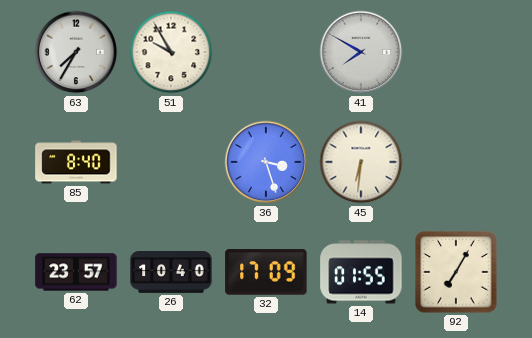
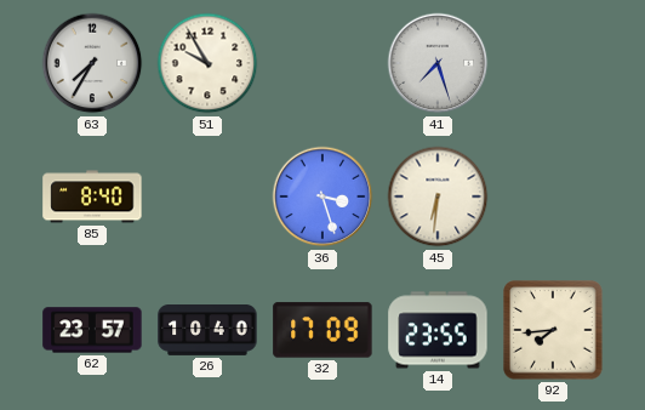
41: 7:50 -> 7:27 (438, 63)
14: 01:55 -> 23:55 (438, 330)
92: 7:05 -> 7:44 (553, 330)
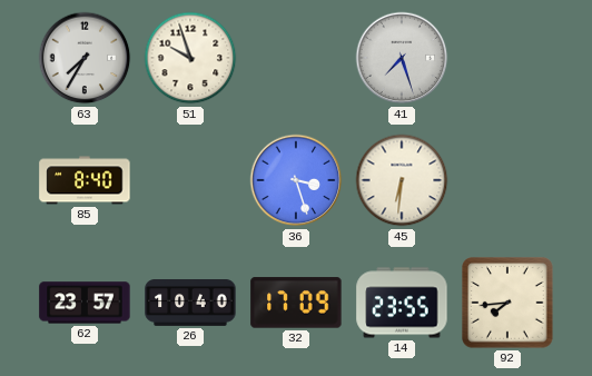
51: 9:55 -> 9:57 (190, 58)
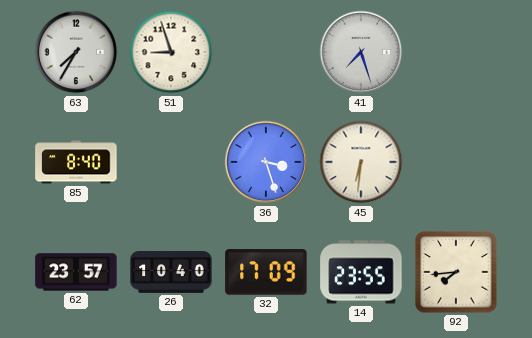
51: 9:57 -> 8:57 (171, 52)
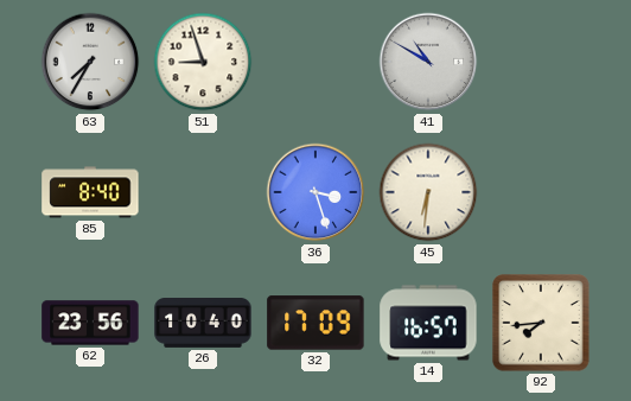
41: 7:27 -> 10:50 (428, 62)
62: 23:57 -> 23:56 (90, 323)
14: 23:55 -> 16:57 (428, 323)
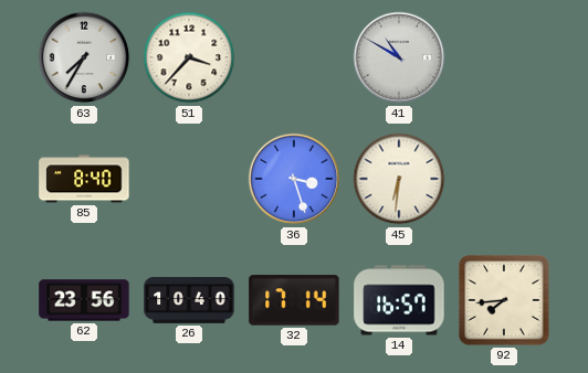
51: 8:57 -> 3:37 (189, 57)
32: 17:09 -> 17:14 (294, 300)
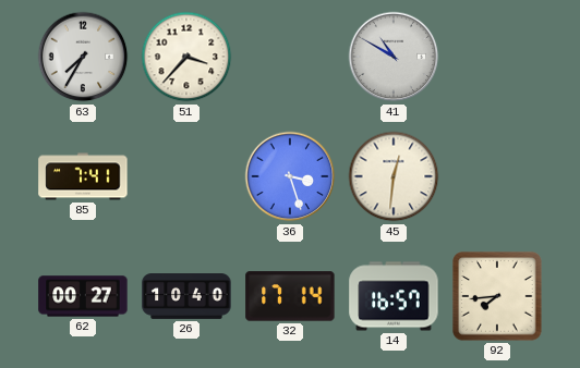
85: 8:40 -> 7:41 (83, 176)
45: 6:31 -> 12:31 (394, 176)
62: 23:56 -> 00:27 (83, 296)
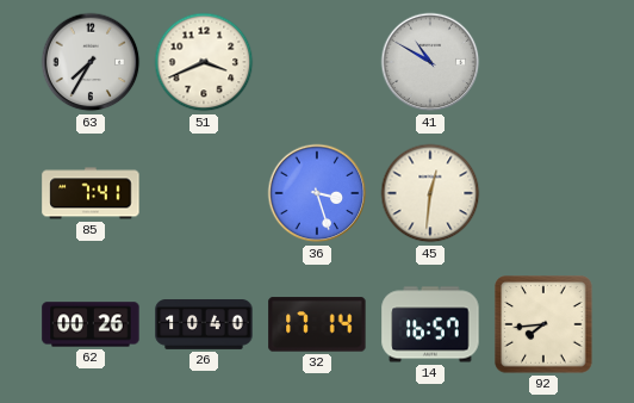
51: 3:37 -> 3:41 (204, 62)
62: 00:27 -> 00:26 (91, 324)
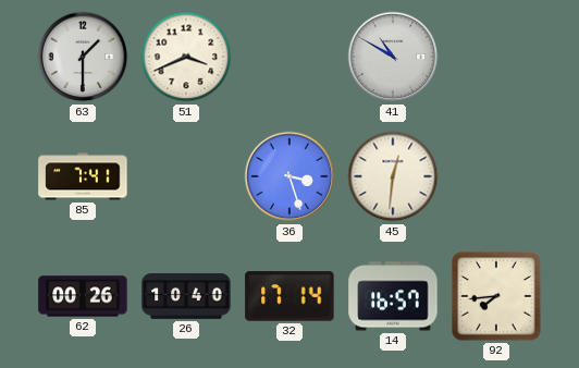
63: 7:35 -> 1:30 (83, 57)
